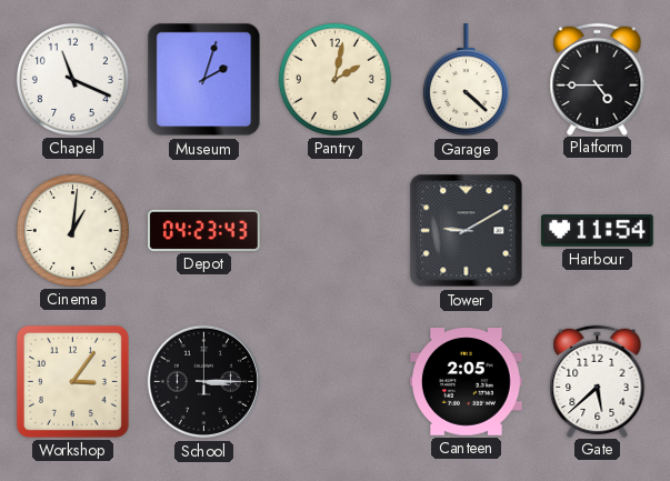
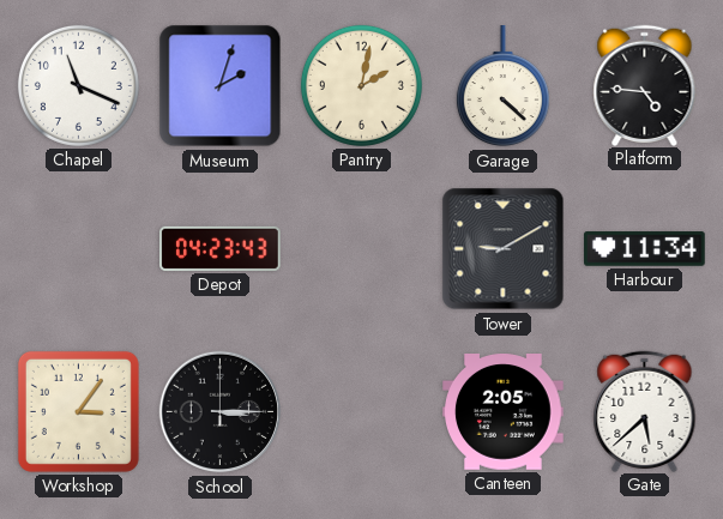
Platform: 4:45 -> 4:46 (645, 85)
Cinema: 1:01 -> none (72, 230)
Harbour: 11:54 -> 11:34 (645, 249)
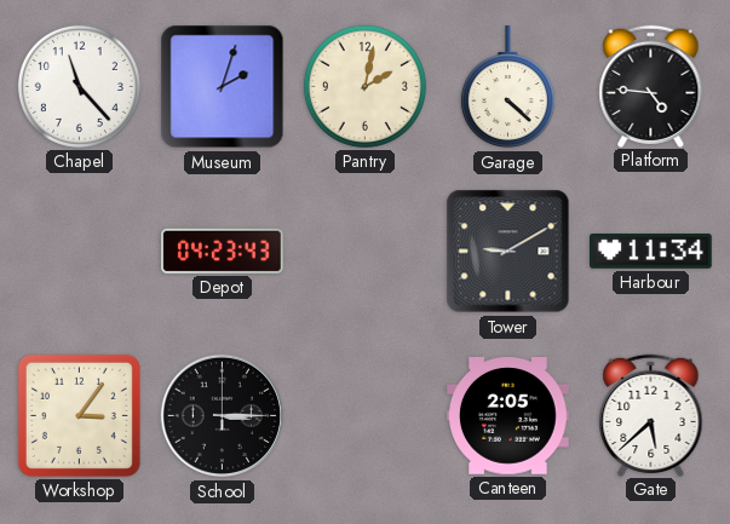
Chapel: 11:19 -> 11:23 (79, 86)
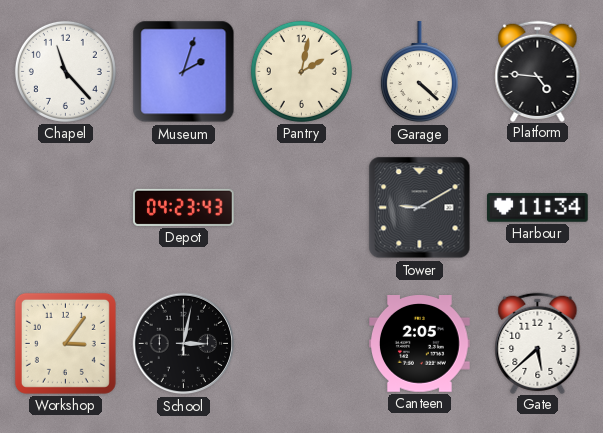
School: 3:15 -> 3:02 (184, 344)
